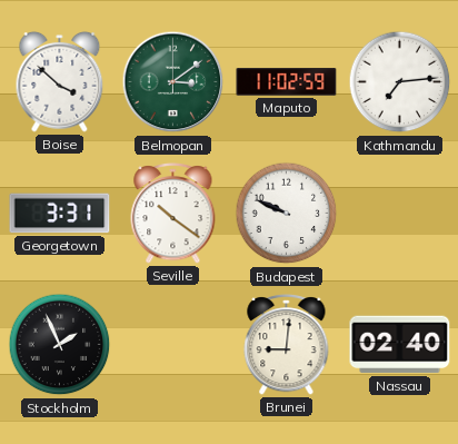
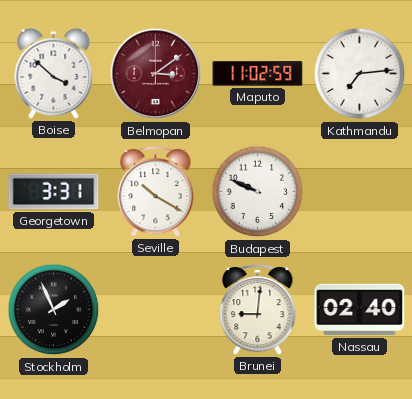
Belmopan dial: green -> burgundy (156, 74)
Seville: 10:21 -> 10:20 (156, 192)
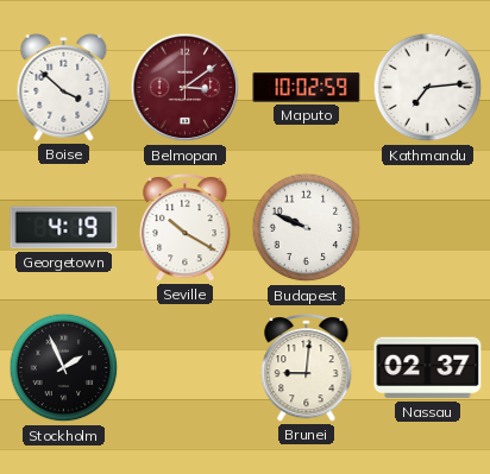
Maputo: 11:02 -> 10:02 (307, 88)
Georgetown: 3:31 -> 4:19 (64, 228)
Nassau: 02:40 -> 02:37 (428, 368)
